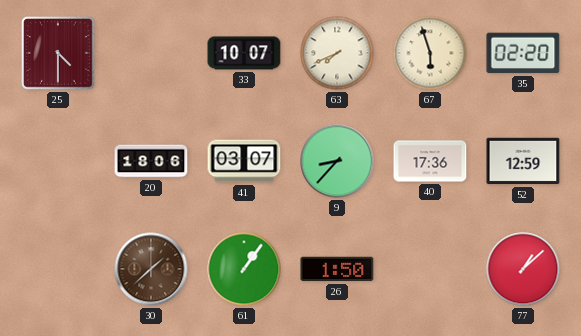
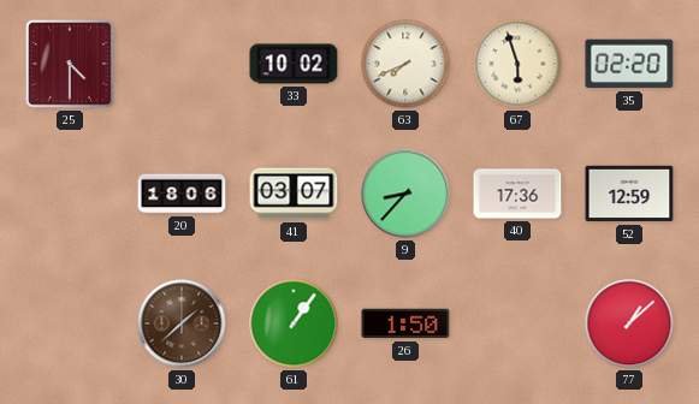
33: 10:07 -> 10:02 (294, 64)
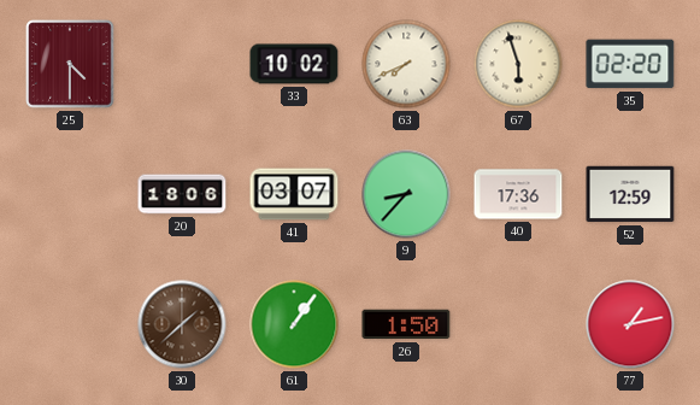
77: 1:08 -> 1:13 (630, 324)
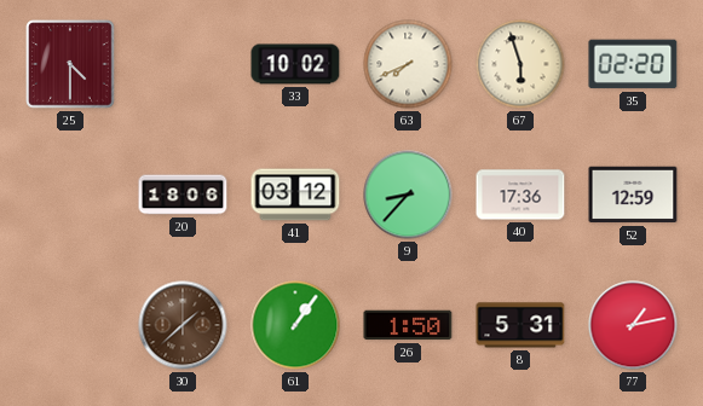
41: 03:07 -> 03:12 (295, 195)
8: none -> 5:31 (520, 325)
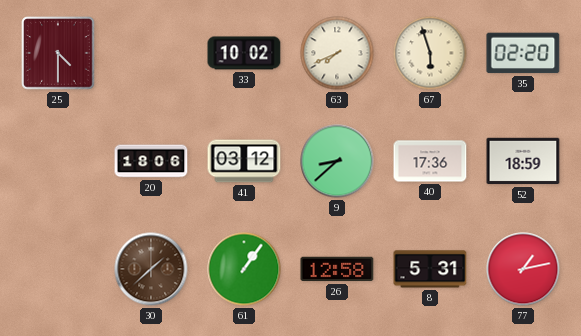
9: 8:37 -> 8:38 (337, 161)
52: 12:59 -> 18:59 (523, 161)
26: 1:50 -> 12:58 (337, 269)
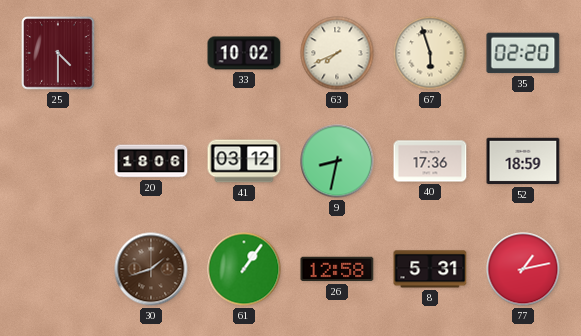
9: 8:38 -> 8:32 (337, 161)
30: 1:38 -> 1:42 (151, 269)
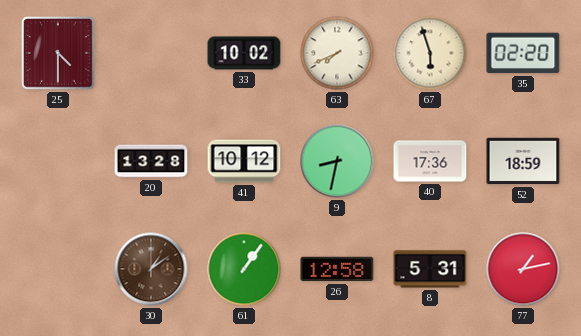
20: 18:06 -> 13:28 (151, 161)
41: 03:12 -> 10:12 (244, 161)
30: 1:42 -> 1:09 (151, 269)
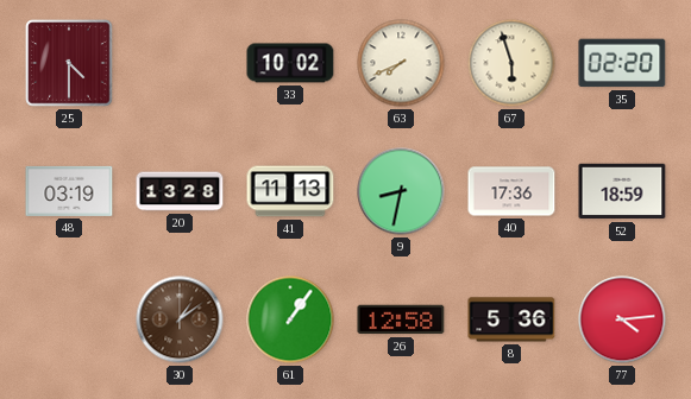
48: none -> 03:19 (69, 191)
41: 10:12 -> 11:13 (290, 191)
8: 5:31 -> 5:36 (511, 319)
77: 1:13 -> 4:14 (622, 319)
